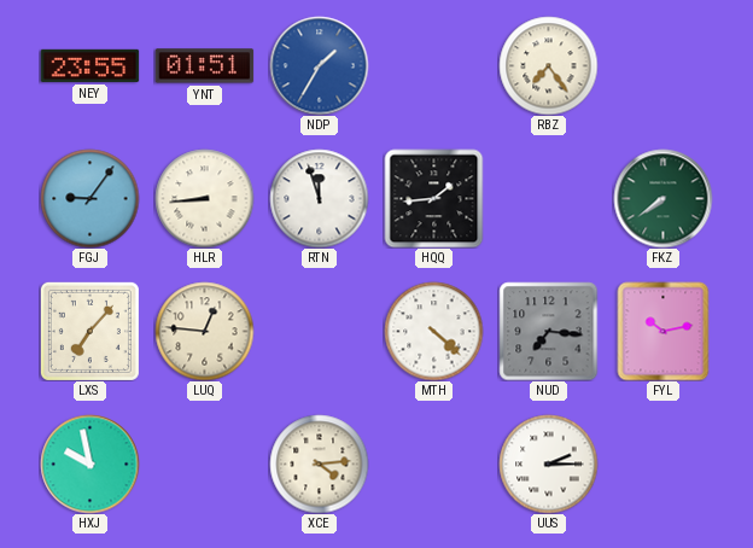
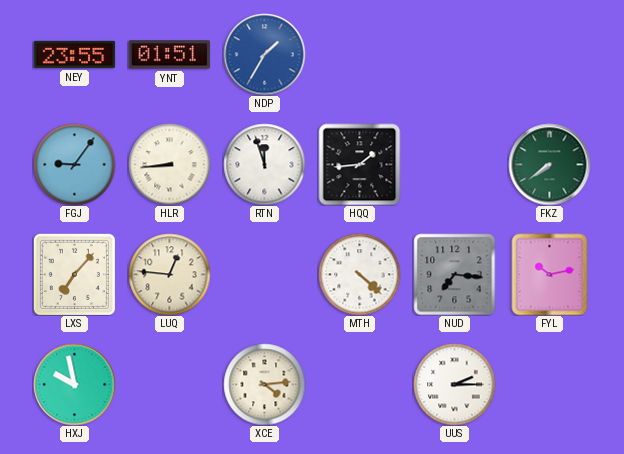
RBZ: 7:24 -> none (548, 65)
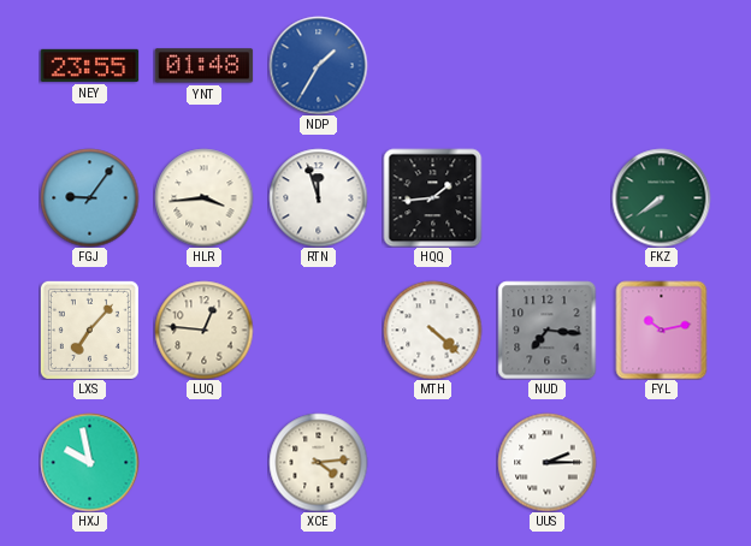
YNT: 01:51 -> 01:48 (203, 66)
HLR: 8:44 -> 3:44 (203, 197)
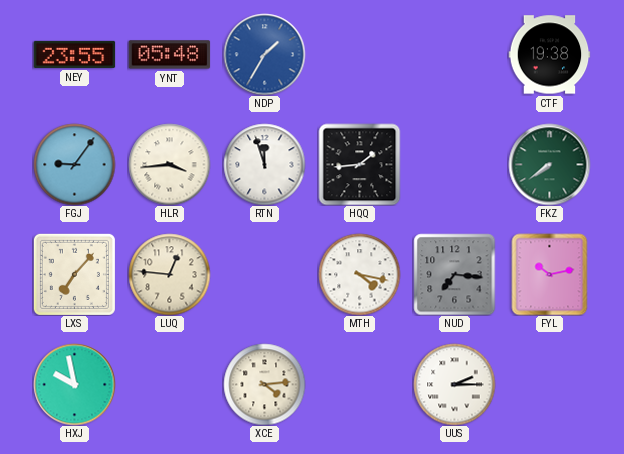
YNT: 01:48 -> 05:48 (169, 55)
CTF: none -> 19:38 (549, 55)
MTH: 4:22 -> 4:17 (359, 274)
